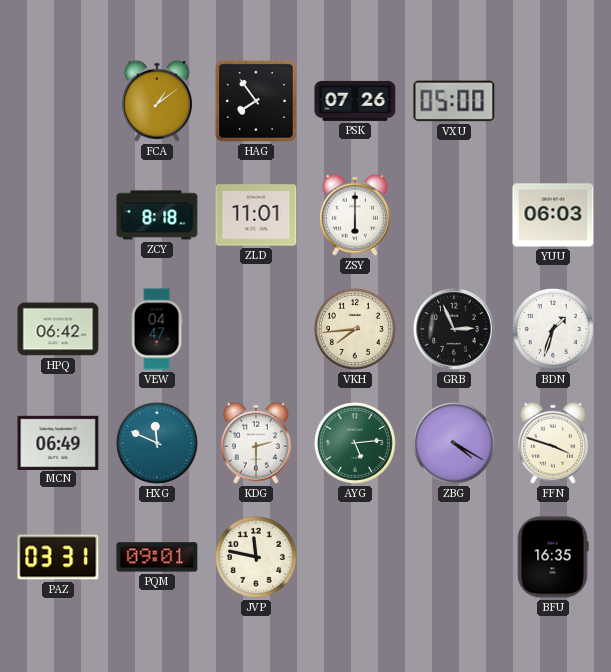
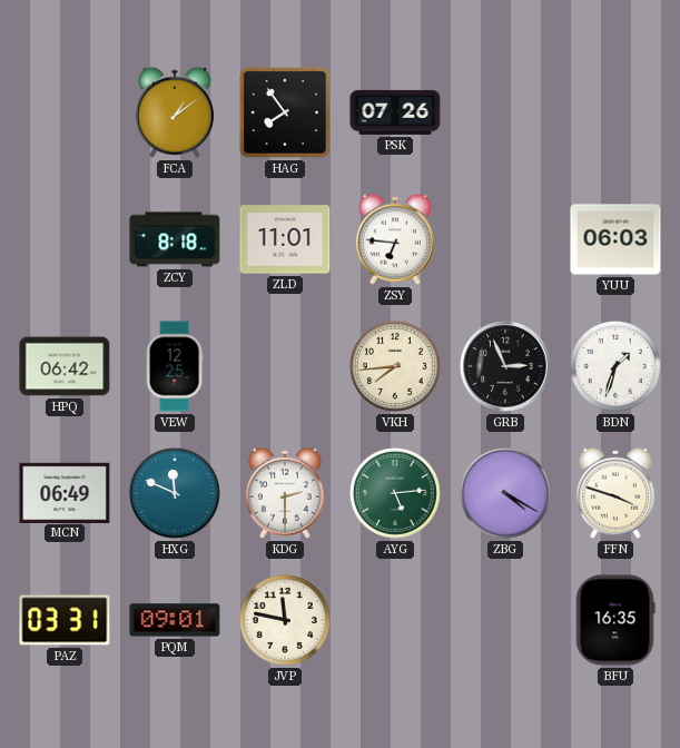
VXU: 05:00 -> none (454, 101)
ZSY: 6:00 -> 6:46 (395, 239)
VEW: 04:47 -> 12:25 (175, 366)
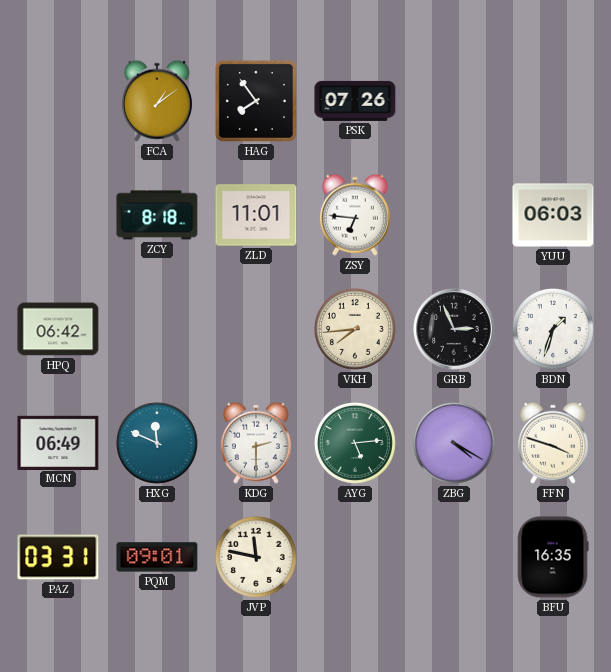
VEW: 12:25 -> none (175, 366)
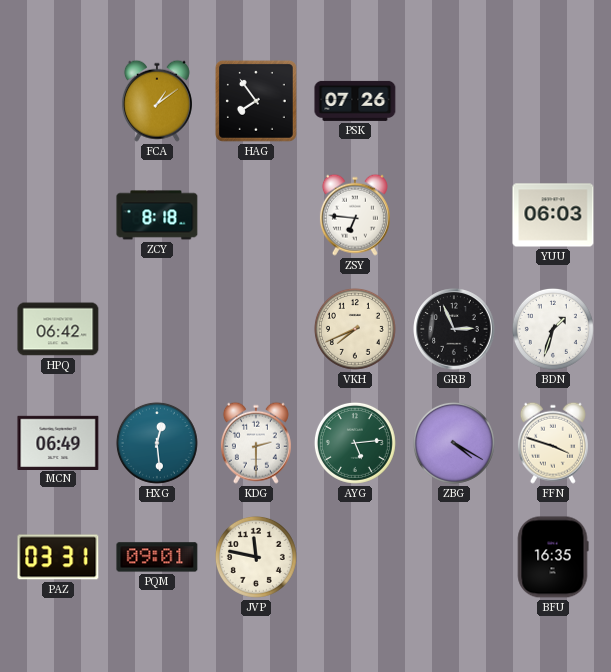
ZLD: 11:01 -> none (256, 215)
VKH: 7:44 -> 7:41 (355, 329)
HXG: 11:49 -> 12:29 (157, 443)
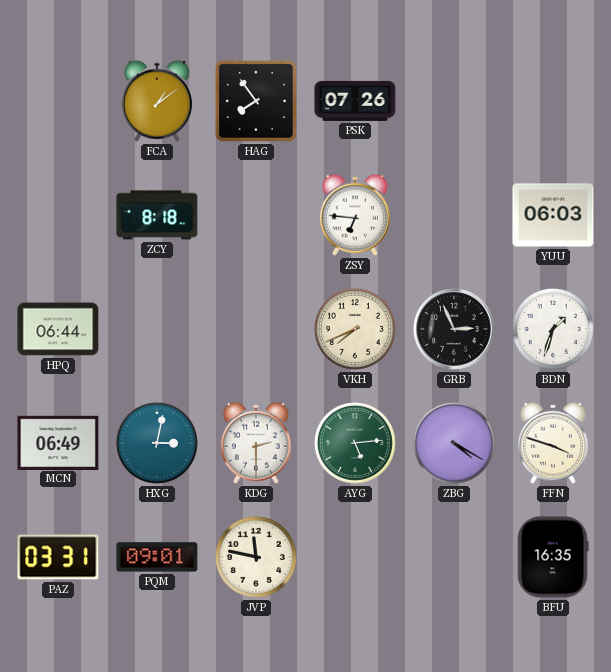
HPQ: 06:42 -> 06:44 (58, 329)
HXG: 12:29 -> 3:02 (157, 443)
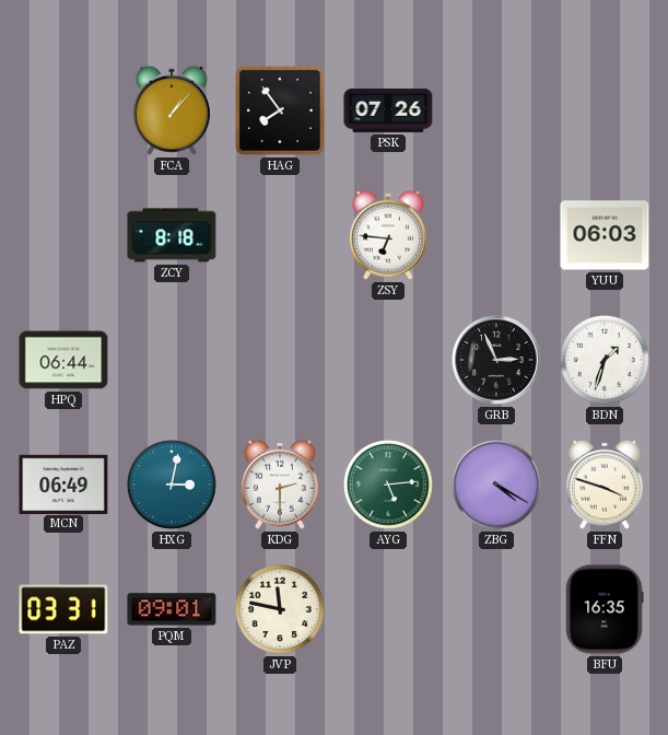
FCA: 1:09 -> 1:07 (172, 110)
VKH: 7:41 -> none (355, 329)
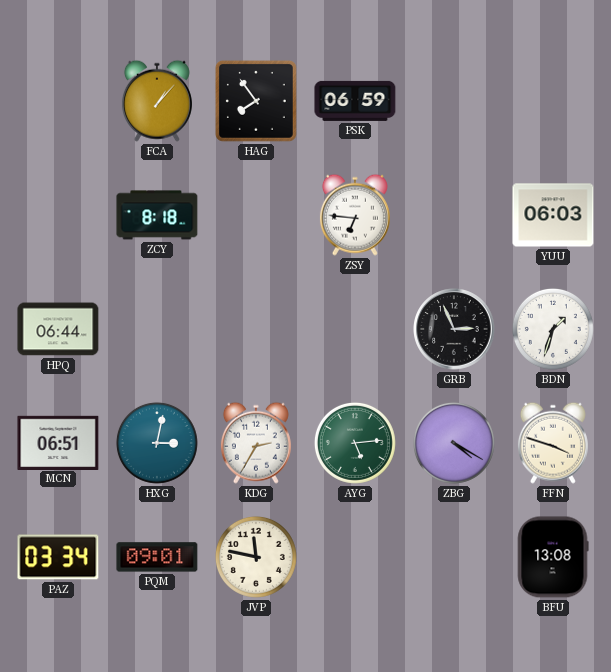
PSK: 07:26 -> 06:59 (355, 101)
MCN: 06:49 -> 06:51 (58, 442)
KDG: 2:30 -> 2:35 (256, 443)
PAZ: 03:31 -> 03:34 (58, 557)
BFU: 16:35 -> 13:08 (553, 557)
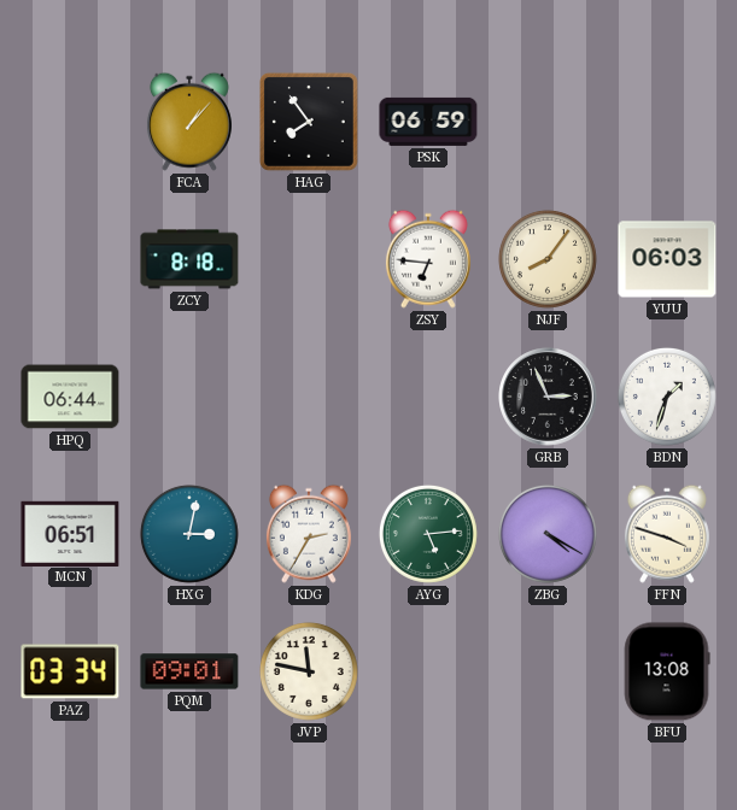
NJF: none -> 8:06 (548, 259)
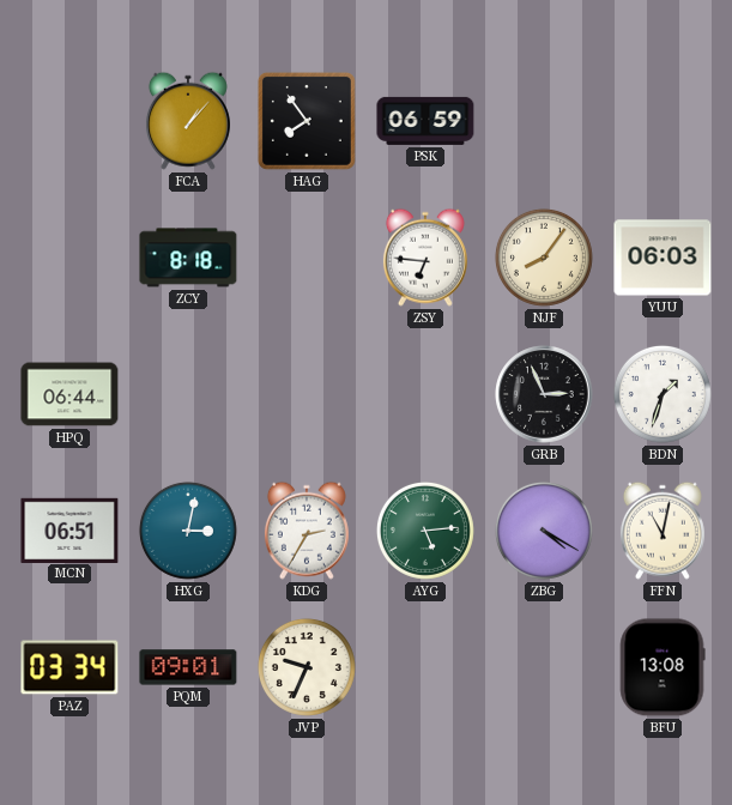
FFN: 3:48 -> 11:02 (663, 531)
JVP: 11:47 -> 9:34 (307, 667)
